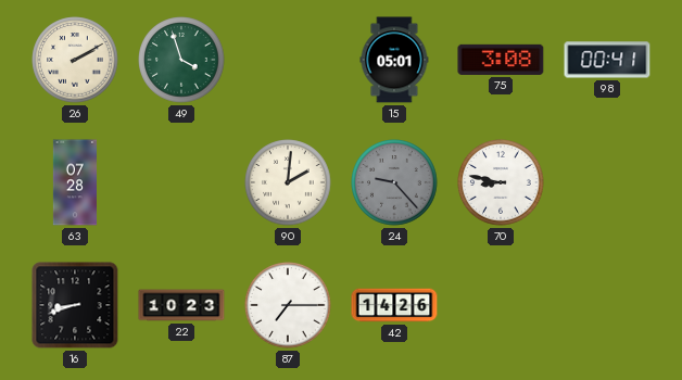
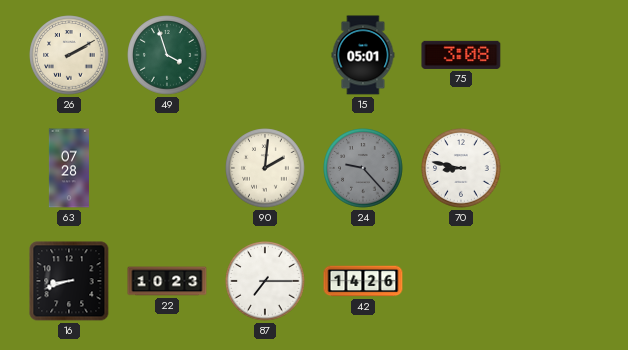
98: 00:41 -> none (607, 60)
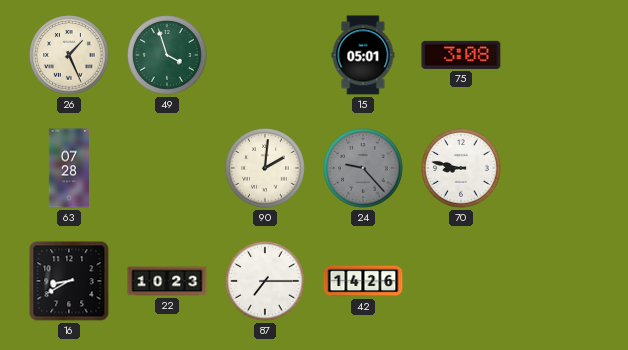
26: 2:10 -> 1:26 (69, 55)
16: 8:42 -> 8:40 (69, 281)
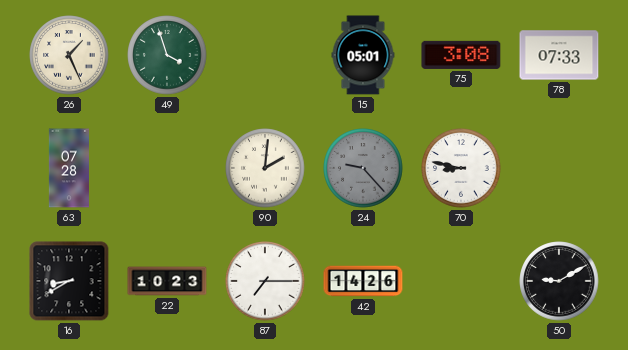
78: none -> 07:33 (559, 55)
50: none -> 9:10 (559, 281)
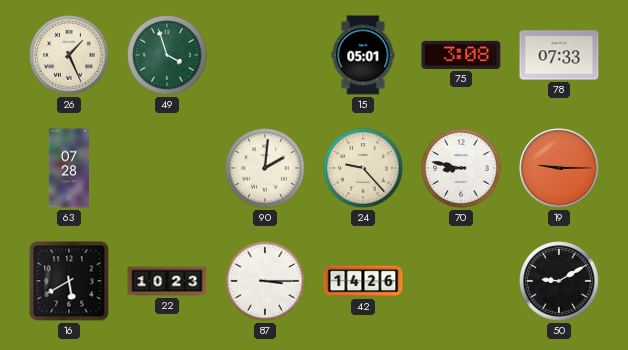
24 dial: grey -> cream (363, 168)
19: none -> 9:15 (559, 168)
16: 8:40 -> 5:40 (69, 281)
87: 7:15 -> 3:15 (265, 281)
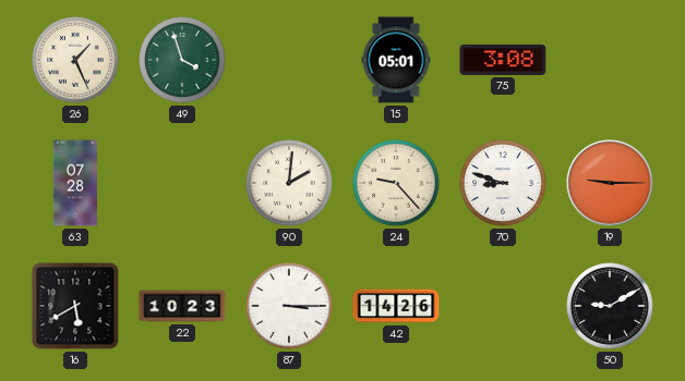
78: 07:33 -> none (559, 55)
70: 8:47 -> 8:48 (503, 183)
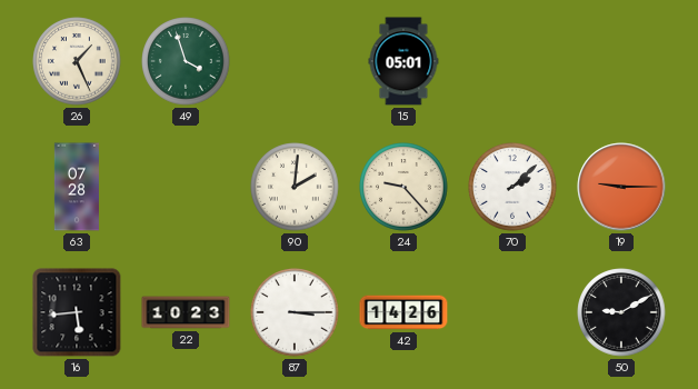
75: 3:08 -> none (503, 60)
70: 8:48 -> 2:08 (512, 187)
16: 5:40 -> 5:44 (77, 312)
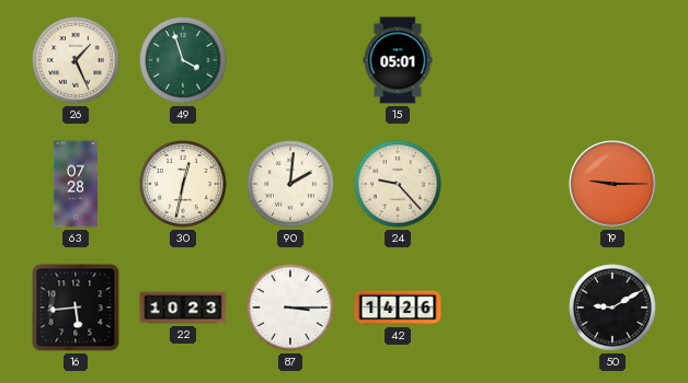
30: none -> 12:32 (183, 184)
70: 2:08 -> none (512, 187)
